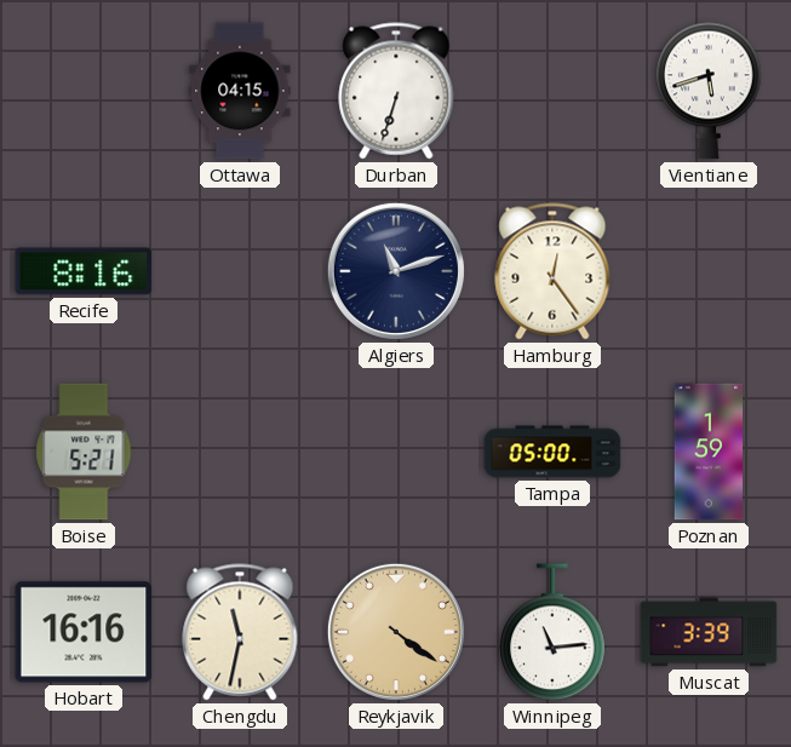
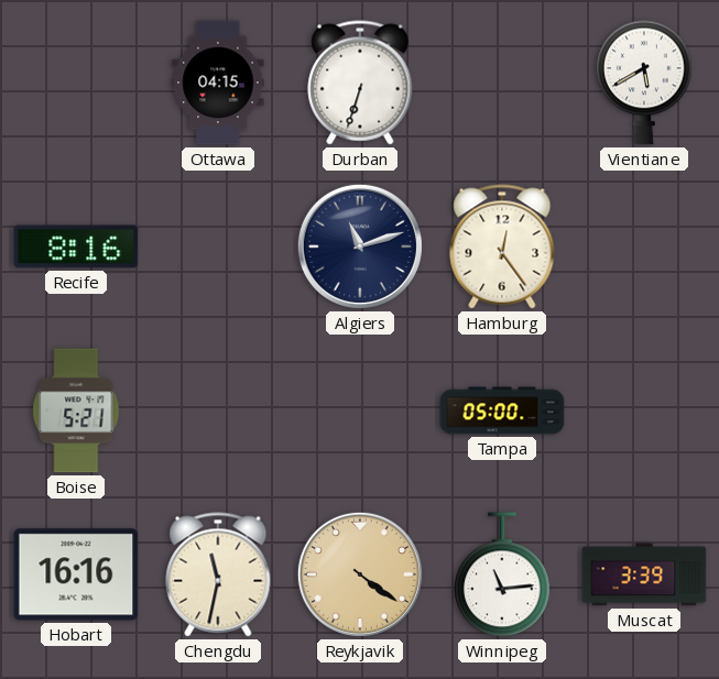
Vientiane: 5:42 -> 5:40 (644, 83)
Poznan: 1:59 -> none (709, 452)
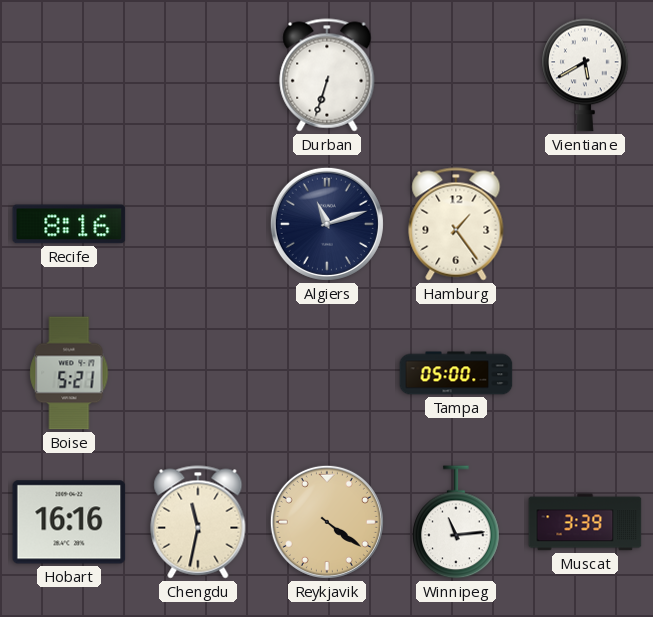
Ottawa: 04:15 -> none (218, 83)
Hamburg: 12:24 -> 1:24 (456, 224)
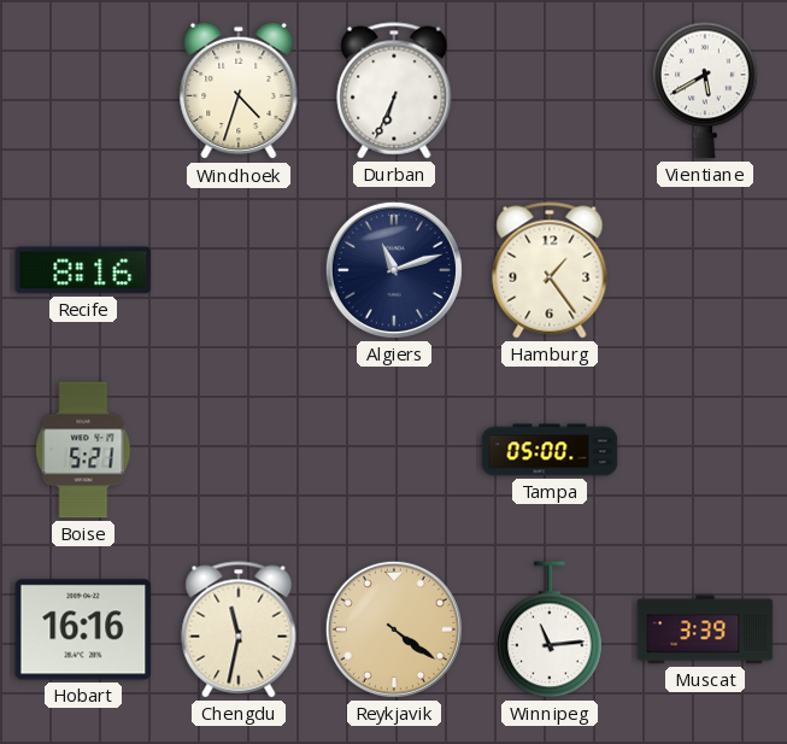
Windhoek: none -> 4:33 (239, 90)
Durban: 6:33 -> 6:34 (394, 90)
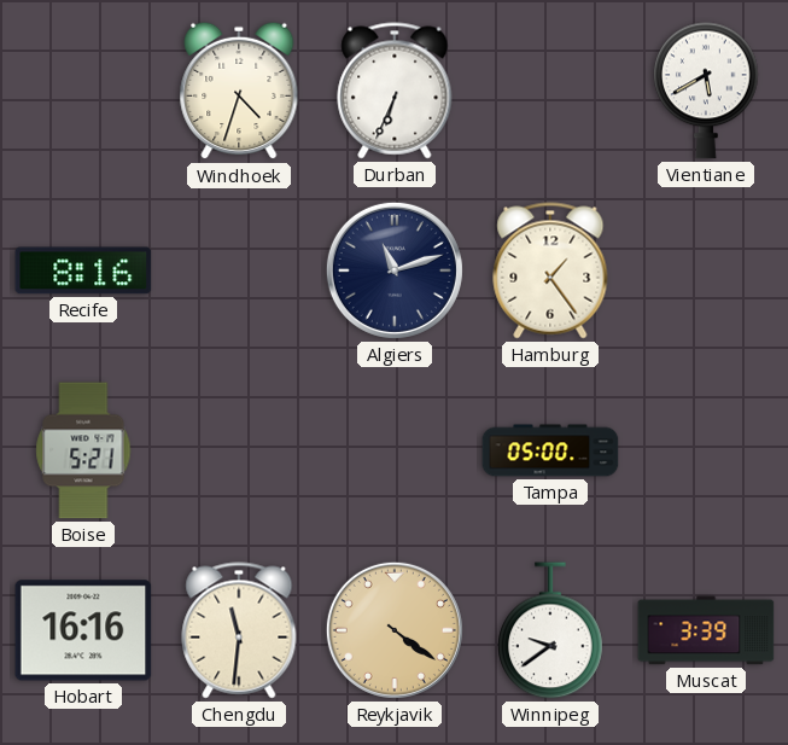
Chengdu: 11:32 -> 11:31 (239, 630)
Winnipeg: 11:14 -> 9:39 (550, 630)
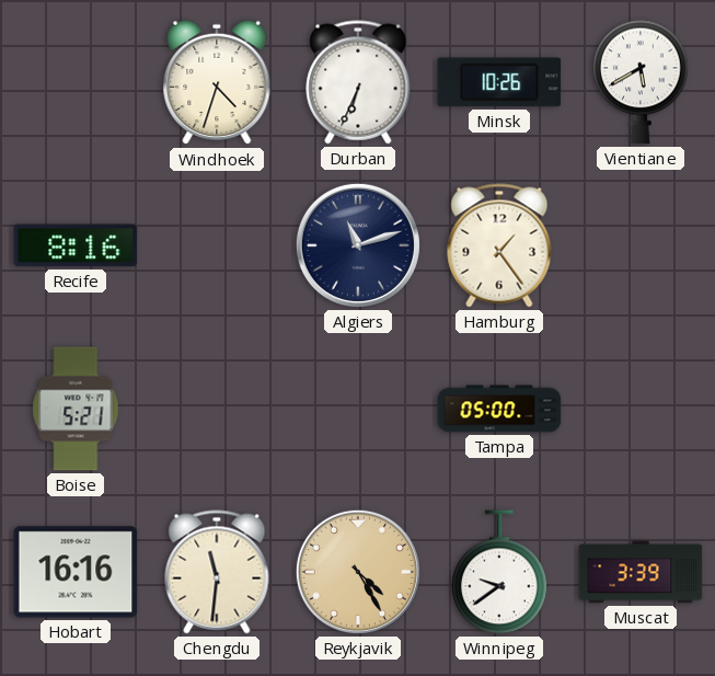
Minsk: none -> 10:26 (499, 82)
Reykjavik: 4:21 -> 4:25 (358, 572)
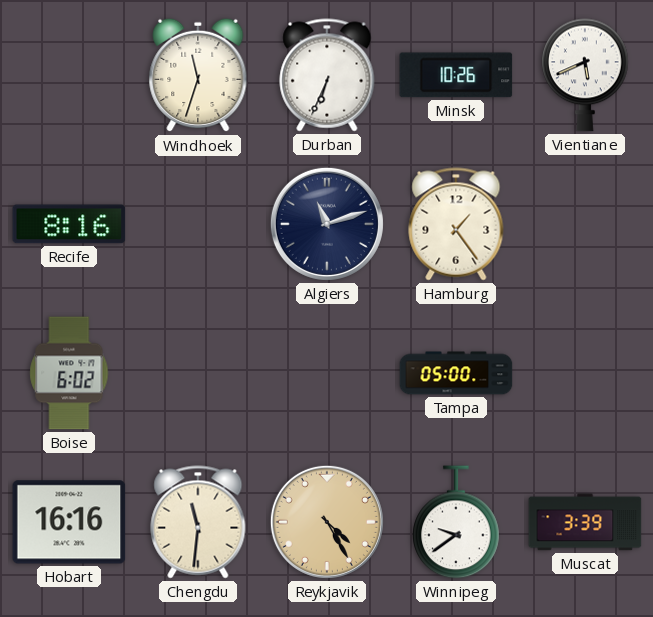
Windhoek: 4:33 -> 11:33 (198, 75)
Vientiane: 5:40 -> 5:41 (585, 75)
Boise: 5:21 -> 6:02 (69, 373)
